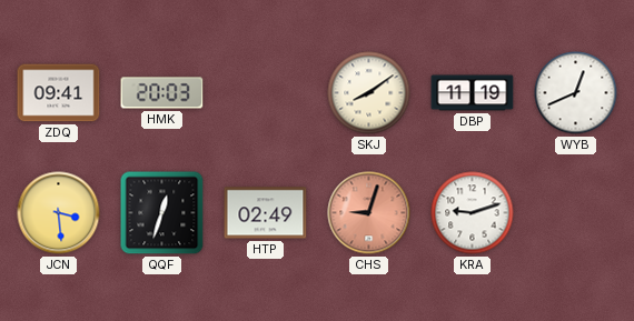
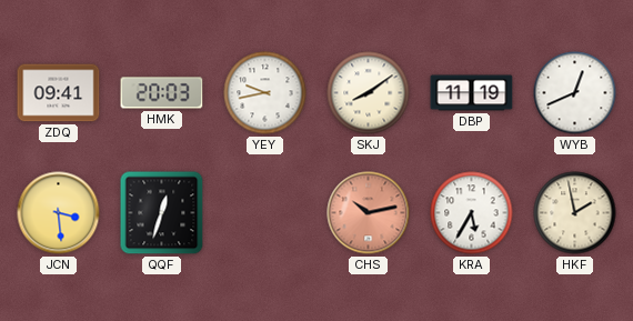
YEY: none -> 9:43 (265, 93)
HTP: 02:49 -> none (266, 213)
CHS: 9:03 -> 10:13 (369, 213)
KRA: 9:12 -> 5:35 (472, 213)
HKF: none -> 1:58 (575, 213)
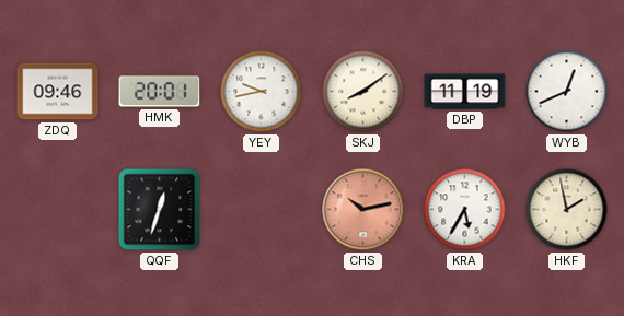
ZDQ: 09:41 -> 09:46 (58, 92)
HMK: 20:03 -> 20:01 (160, 92)
JCN: 3:29 -> none (59, 213)
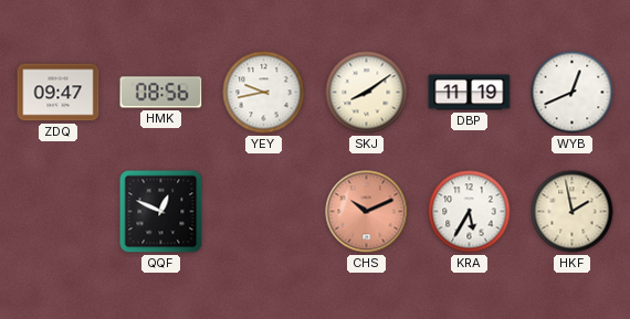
ZDQ: 09:46 -> 09:47 (59, 93)
HMK: 20:01 -> 08:56 (161, 93)
QQF: 12:33 -> 12:49 (161, 212)
CHS: 10:13 -> 10:11 (367, 212)
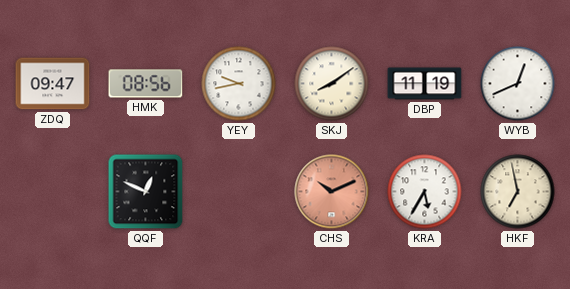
HKF: 1:58 -> 6:58 (518, 192)
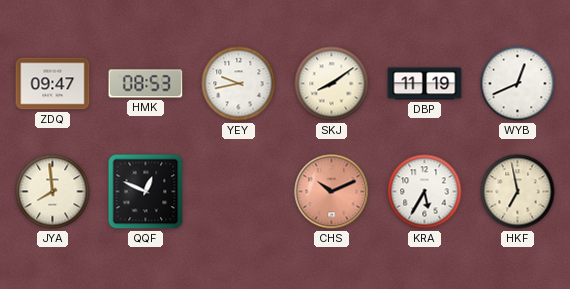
HMK: 08:56 -> 08:53 (146, 84)
JYA: none -> 7:59 (53, 192)
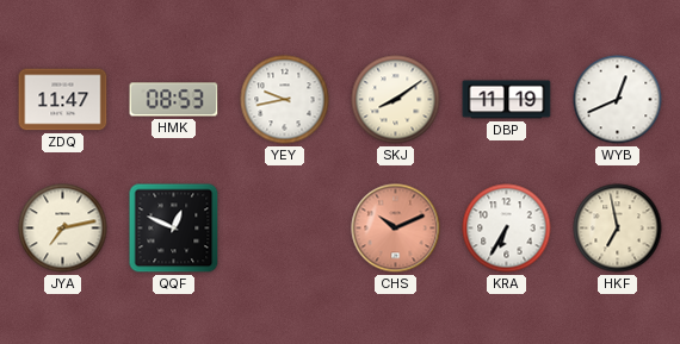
ZDQ: 09:47 -> 11:47 (63, 100)
JYA: 7:59 -> 7:13 (63, 229)
KRA: 5:35 -> 6:35 (507, 229)
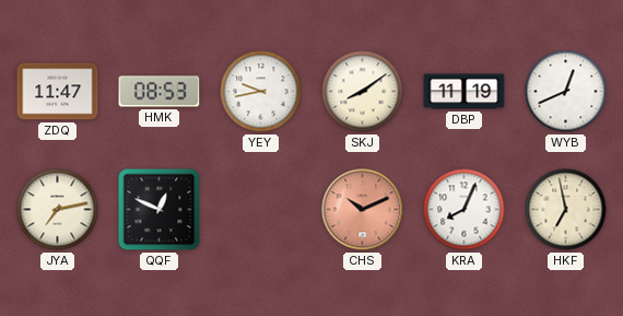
KRA: 6:35 -> 8:04 (465, 210)
